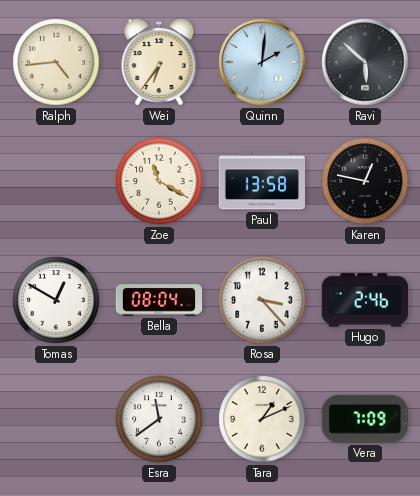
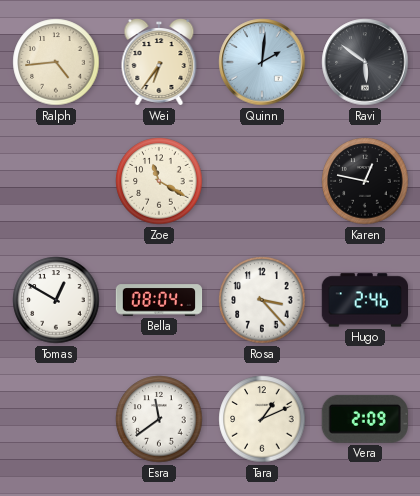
Ravi: 5:52 -> 5:51 (365, 62)
Paul: 13:58 -> none (261, 181)
Vera: 7:09 -> 2:09 (365, 419)
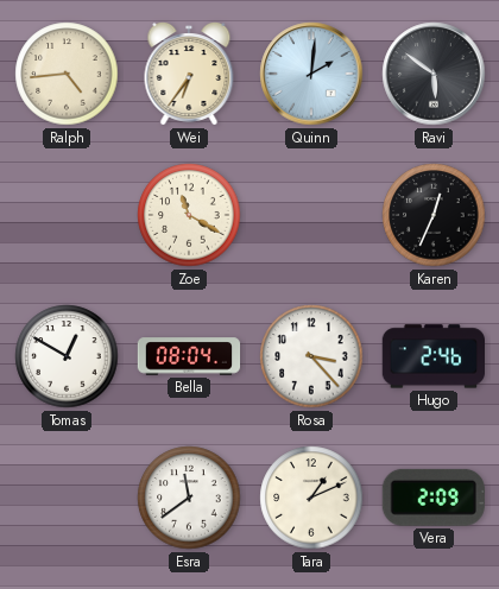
Karen: 12:47 -> 12:34 (434, 215)
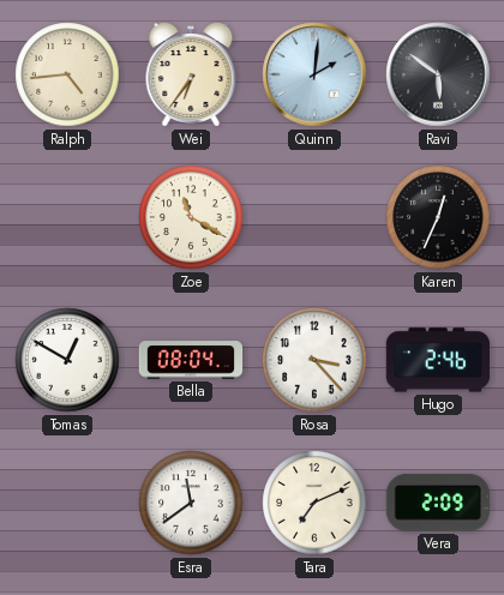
Tara: 1:11 -> 7:11 (314, 503)
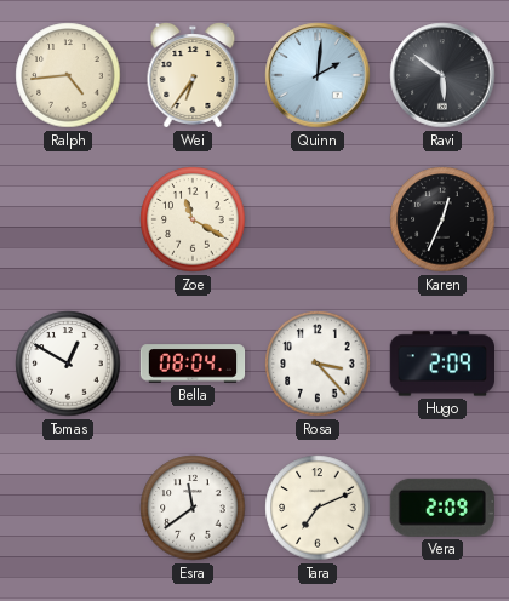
Hugo: 2:46 -> 2:09 (441, 364)
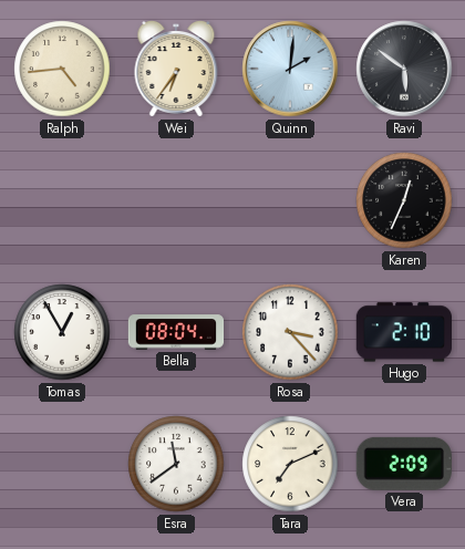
Zoe: 11:20 -> none (193, 219)
Tomas: 12:50 -> 12:55 (62, 332)
Hugo: 2:09 -> 2:10 (403, 332)
